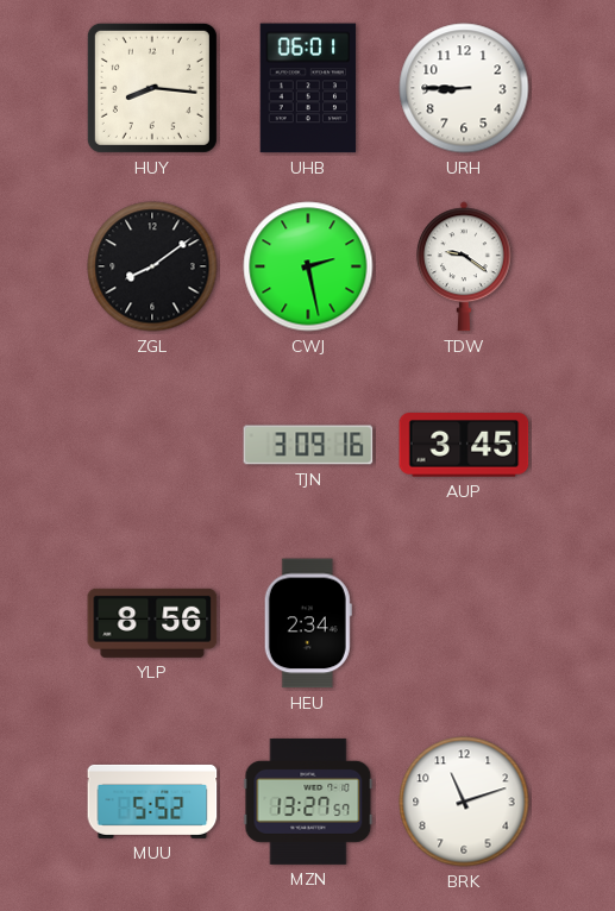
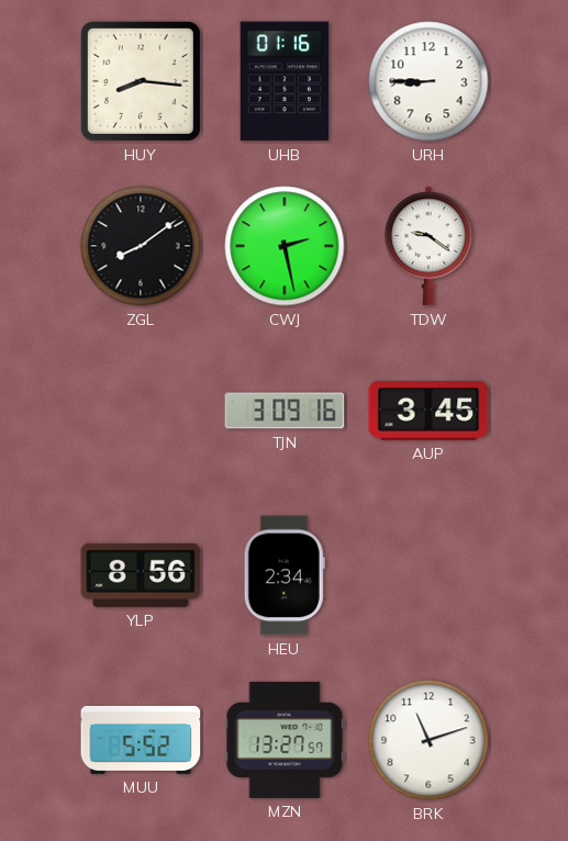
UHB: 06:01 -> 01:16 (285, 81)
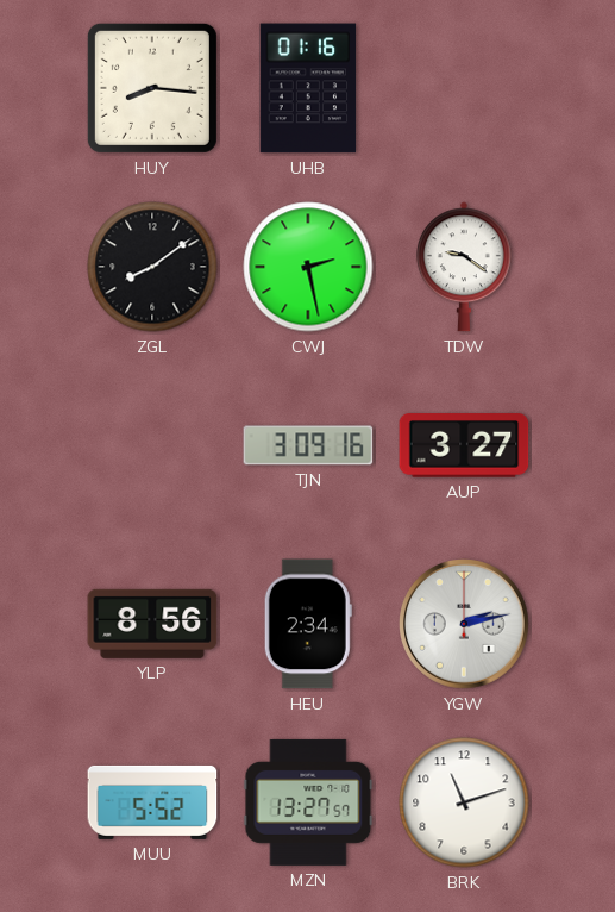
URH: 8:45 -> none (428, 81)
AUP: 3:45 -> 3:27 (464, 446)
YGW: none -> 2:13 (465, 625)
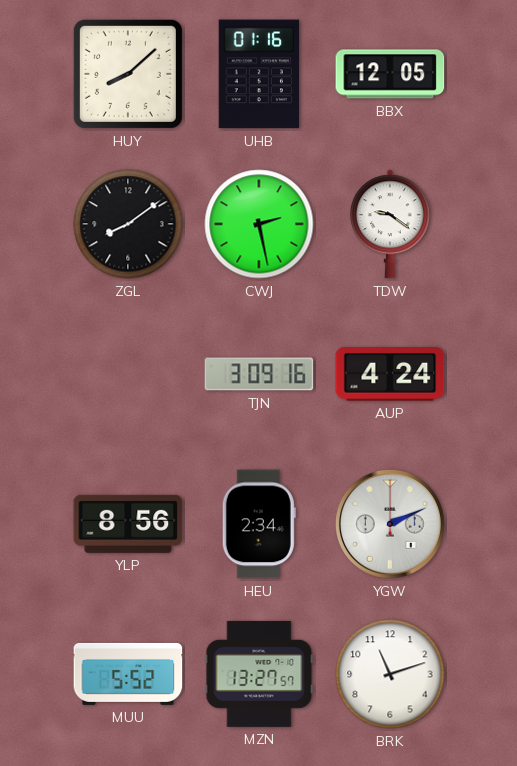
HUY: 8:16 -> 8:08 (128, 74)
BBX: none -> 12:05 (390, 74)
AUP: 3:27 -> 4:24 (390, 375)
YGW: 2:13 -> 2:11 (391, 525)
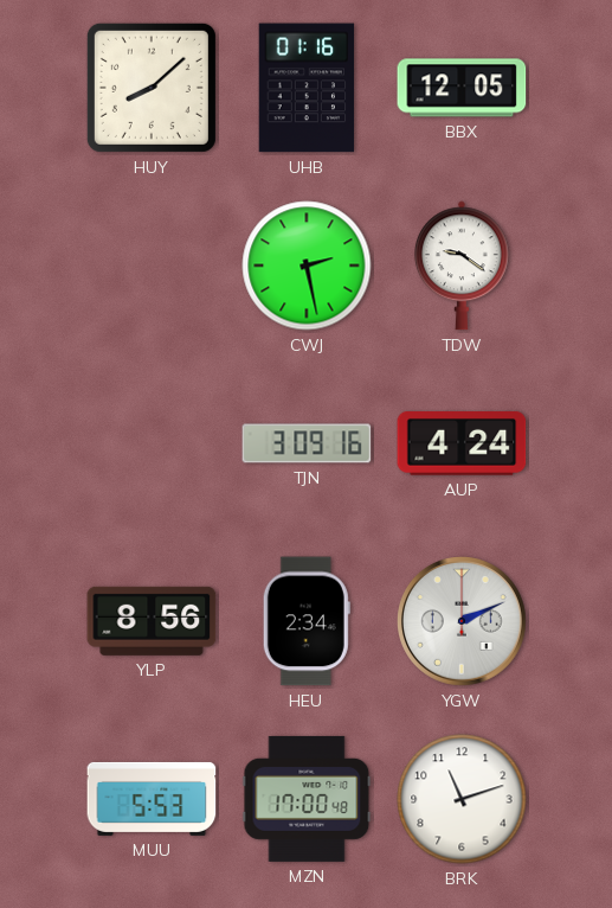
ZGL: 8:09 -> none (128, 224)
MUU: 5:52 -> 5:53 (152, 799)
MZN: 13:27 -> 17:00 (307, 799)
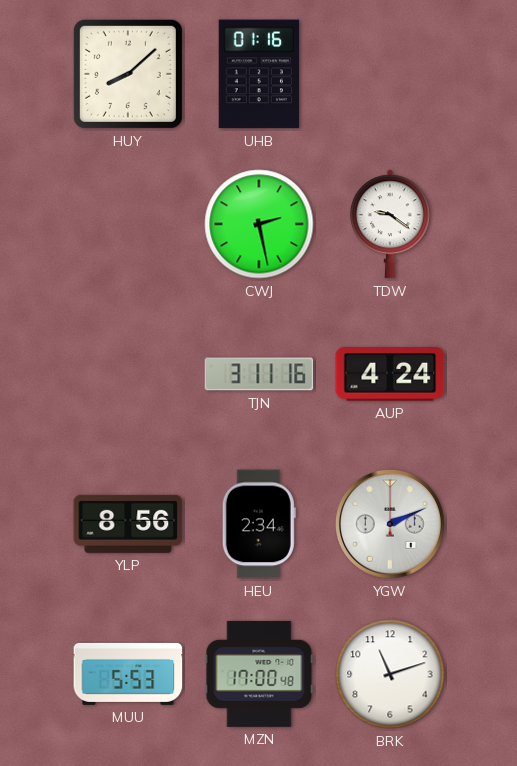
BBX: 12:05 -> none (462, 88)
TJN: 3:09 -> 3:11 (259, 374)
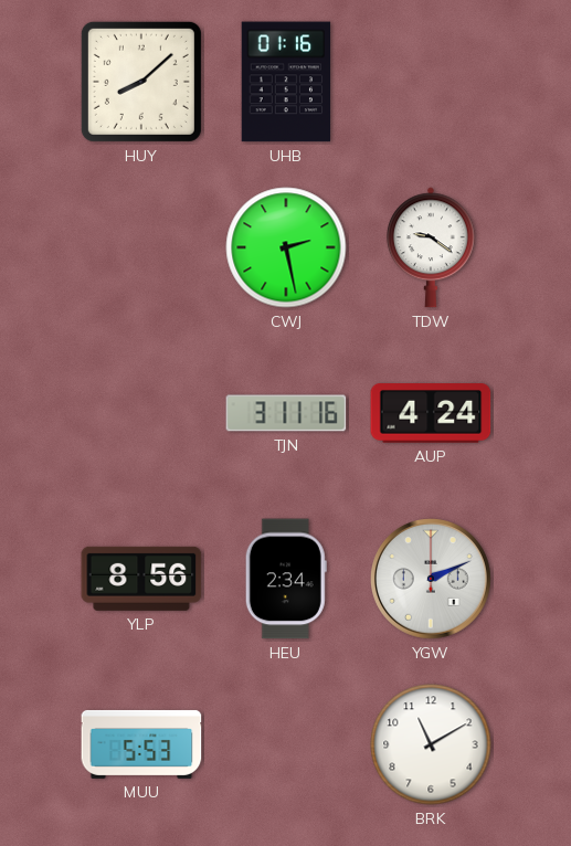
MZN: 17:00 -> none (259, 674)
BRK: 11:12 -> 11:10 (431, 744)
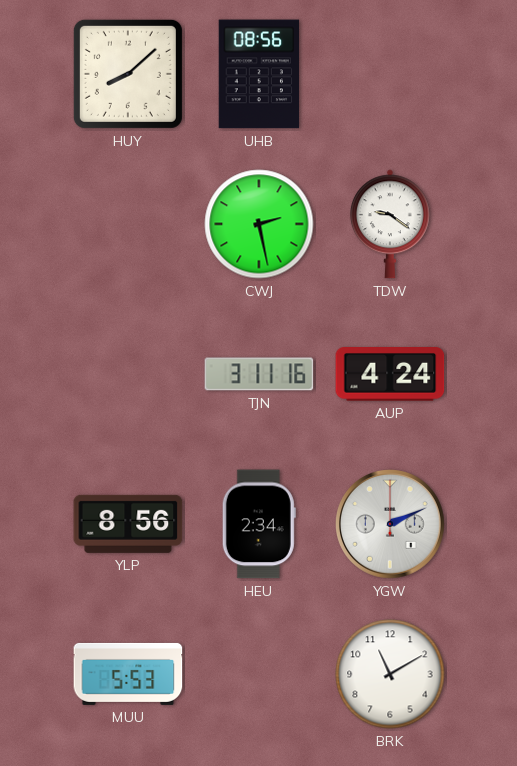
UHB: 01:16 -> 08:56 (259, 74)
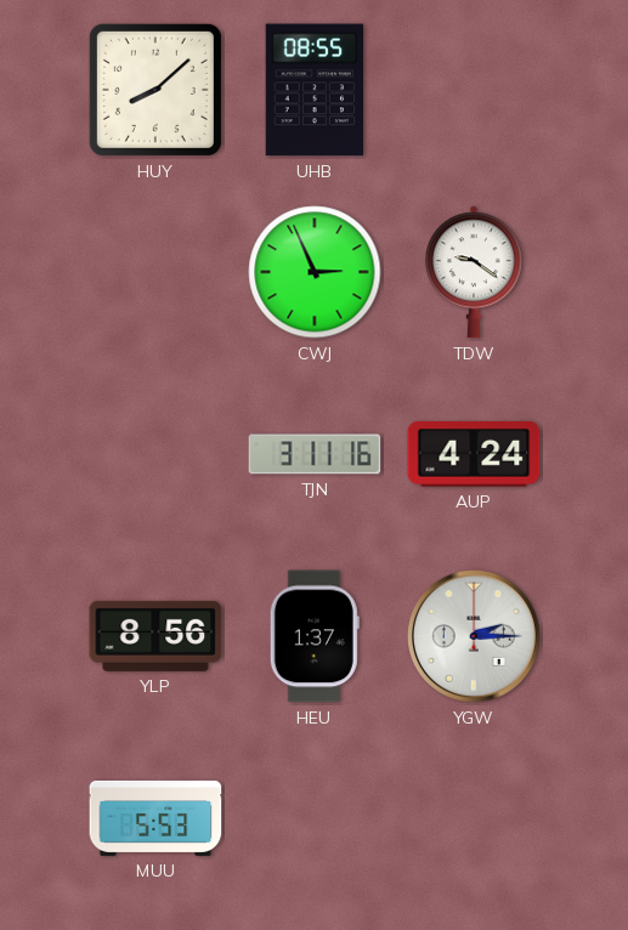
UHB: 08:56 -> 08:55 (315, 90)
CWJ: 2:28 -> 2:56 (315, 272)
HEU: 2:34 -> 1:37 (315, 636)
YGW: 2:11 -> 2:15 (475, 637)
BRK: 11:10 -> none (390, 674)
